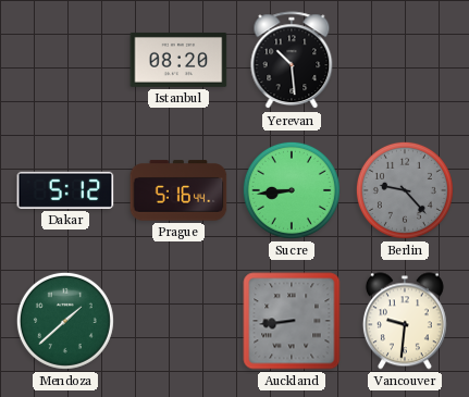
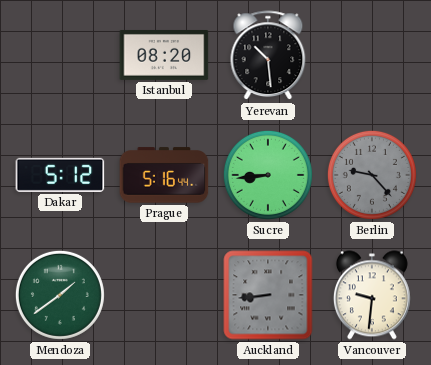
Mendoza: 1:38 -> 1:39 (60, 295)
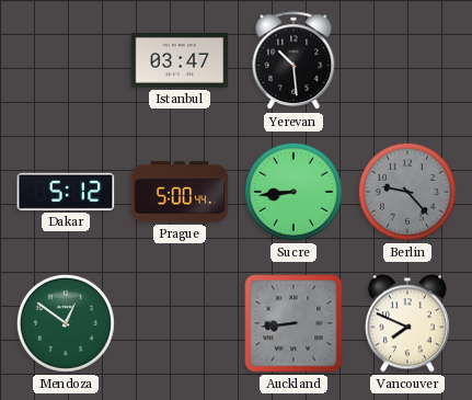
Istanbul: 08:20 -> 03:47 (180, 60)
Prague: 5:16 -> 5:00 (180, 192)
Mendoza: 1:39 -> 12:51 (66, 323)
Vancouver: 9:31 -> 7:49 (407, 323)
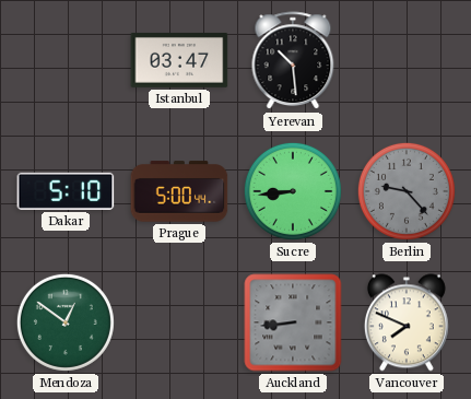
Dakar: 5:12 -> 5:10 (66, 191)
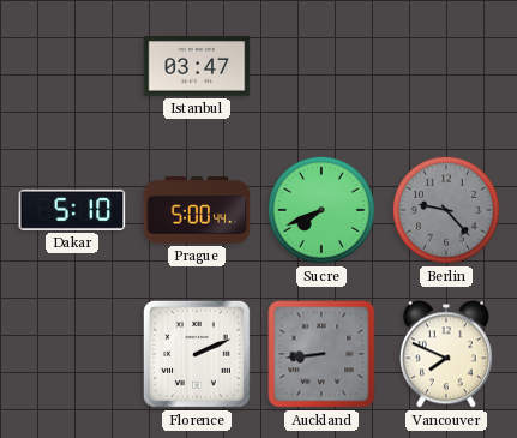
Yerevan: 10:29 -> none (293, 61)
Sucre: 8:44 -> 7:41 (321, 210)
Mendoza: 12:51 -> none (66, 322)
Florence: none -> 2:11 (197, 354)
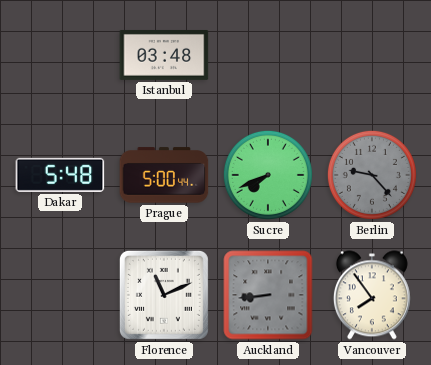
Istanbul: 03:47 -> 03:48 (164, 55)
Dakar: 5:10 -> 5:48 (60, 175)
Florence: 2:11 -> 11:11 (164, 295)
Vancouver: 7:49 -> 7:54 (372, 295)
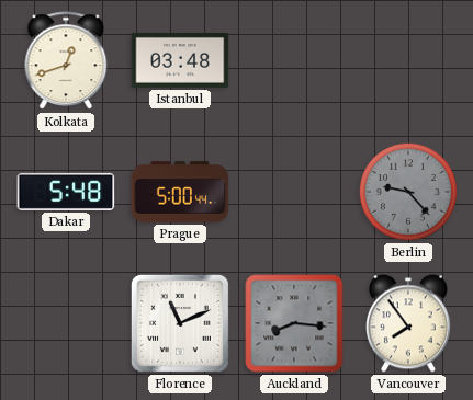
Kolkata: none -> 12:42 (66, 61)
Sucre: 7:41 -> none (268, 175)
Auckland: 8:44 -> 8:16 (294, 323)
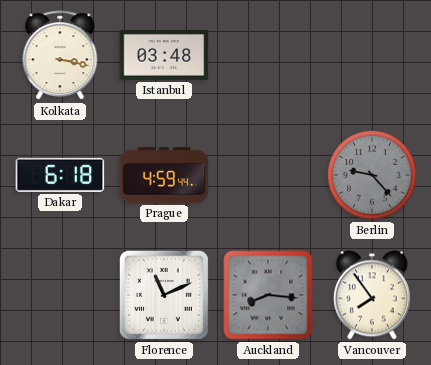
Kolkata: 12:42 -> 3:17 (60, 56)
Dakar: 5:48 -> 6:18 (60, 175)
Prague: 5:00 -> 4:59 (164, 175)
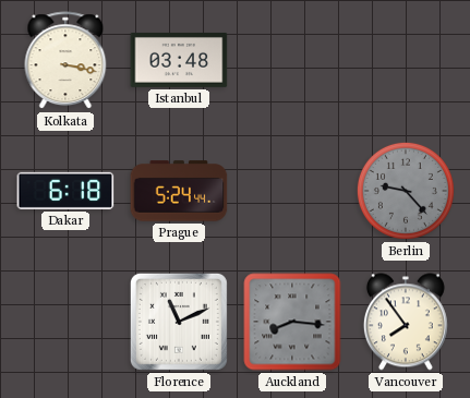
Prague: 4:59 -> 5:24 (179, 191)
